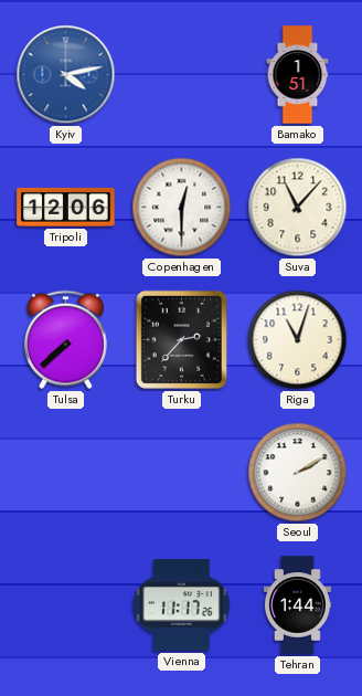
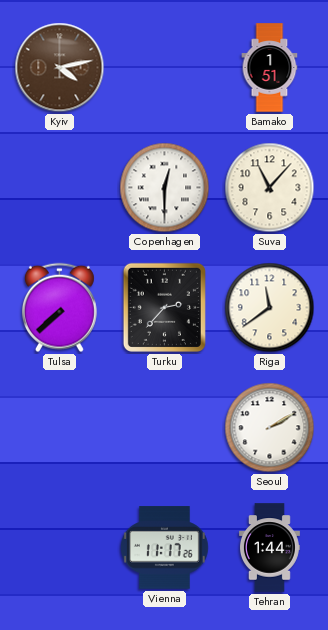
Kyiv dial: blue -> brown (60, 68)
Tripoli: 12:06 -> none (66, 207)
Riga: 11:03 -> 11:39 (270, 308)
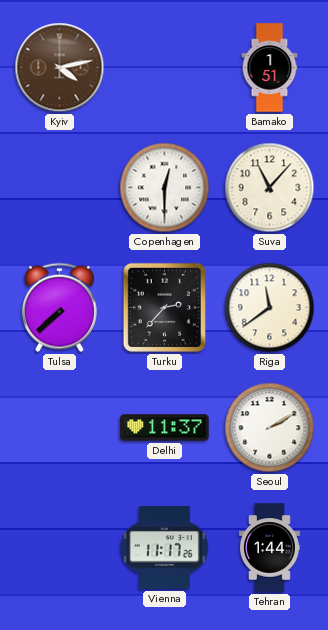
Delhi: none -> 11:37 (165, 428)
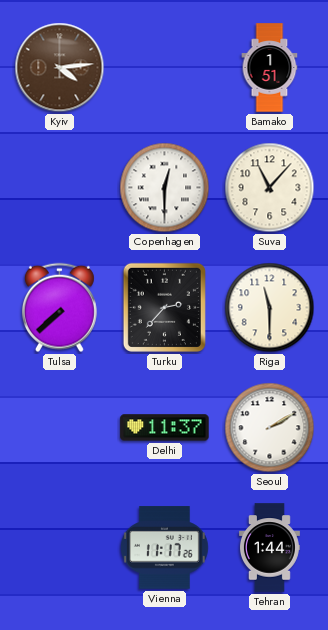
Kyiv: 4:13 -> 4:14 (60, 68)
Riga: 11:39 -> 11:30 (270, 308)
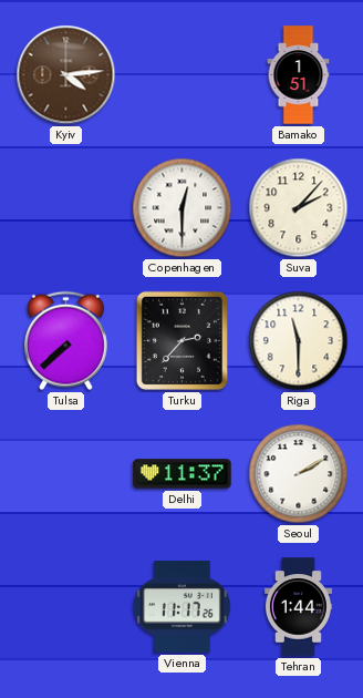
Suva: 11:07 -> 2:07 (299, 208)
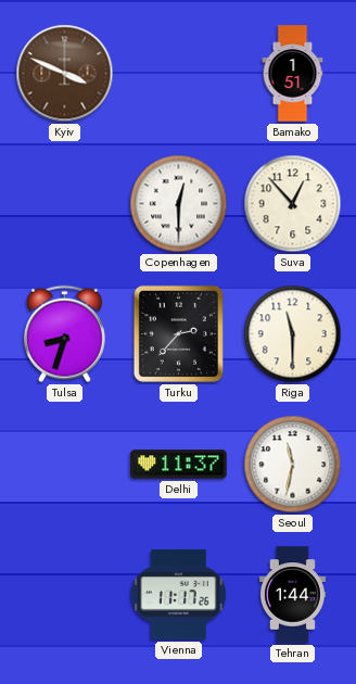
Kyiv: 4:14 -> 3:49 (65, 74)
Suva: 2:07 -> 12:53 (293, 204)
Tulsa: 7:38 -> 8:33 (64, 334)
Seoul: 2:10 -> 11:32 (293, 465)
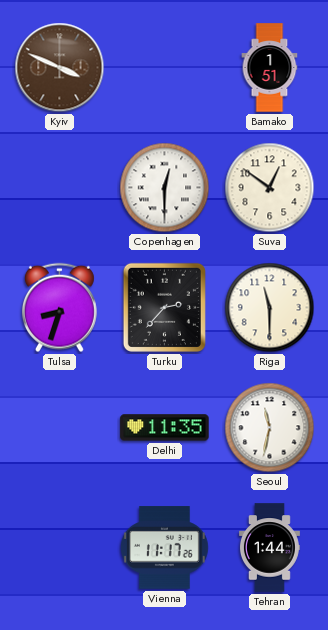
Suva: 12:53 -> 12:51 (270, 188)
Delhi: 11:37 -> 11:35 (165, 428)
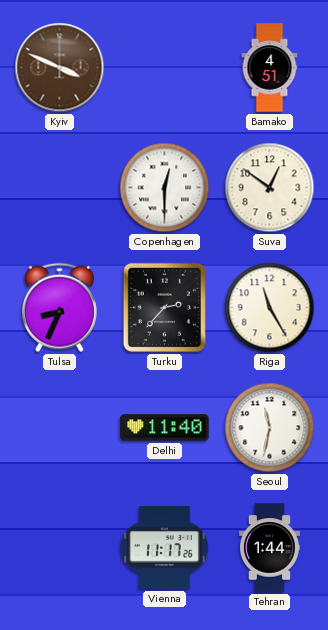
Bamako: 1:51 -> 4:51 (270, 68)
Tulsa: 8:33 -> 8:34 (59, 308)
Riga: 11:30 -> 11:25 (270, 308)
Delhi: 11:35 -> 11:40 (165, 428)
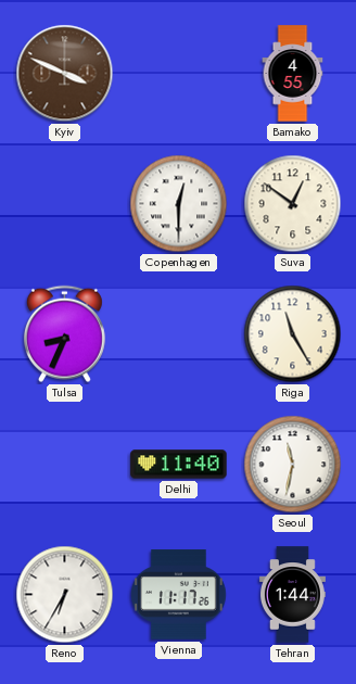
Bamako: 4:51 -> 4:55 (293, 74)
Turku: 2:37 -> none (164, 307)
Reno: none -> 6:35 (65, 595)
